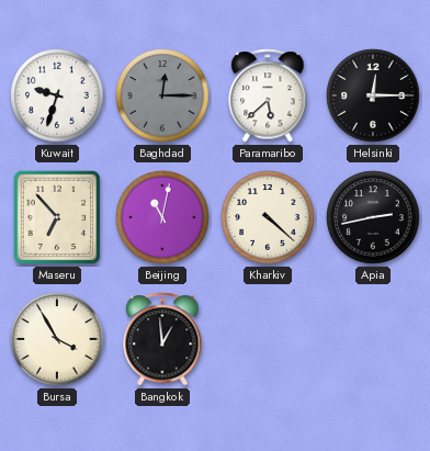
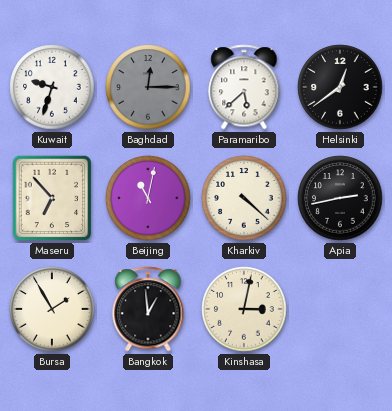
Helsinki: 12:15 -> 12:39 (340, 87)
Bursa: 3:55 -> 1:55 (52, 309)
Kinshasa: none -> 3:02 (244, 309)
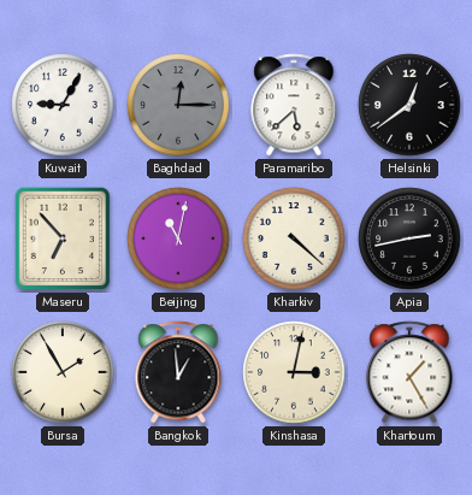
Kuwait: 9:33 -> 9:05 (63, 105)
Khartoum: none -> 1:25 (409, 372)
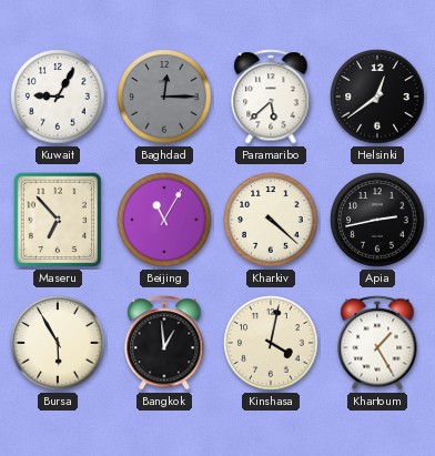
Beijing: 11:02 -> 11:05 (164, 220)
Bursa: 1:55 -> 5:55 (58, 343)
Kinshasa: 3:02 -> 4:02 (271, 343)
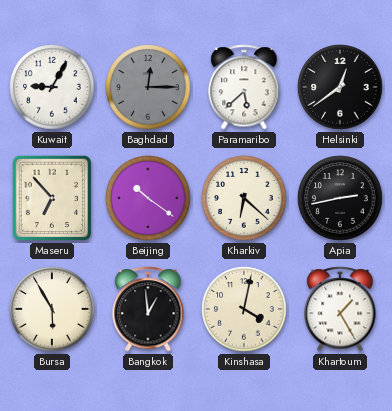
Beijing: 11:05 -> 10:21 (148, 198)
Kharkiv: 4:22 -> 6:22 (244, 198)
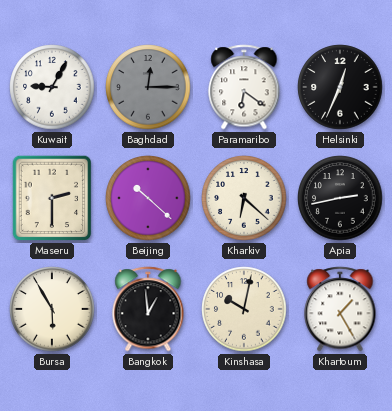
Paramaribo: 5:38 -> 6:21 (244, 87)
Helsinki: 12:39 -> 12:34 (340, 87)
Maseru: 6:53 -> 2:30 (52, 198)
Beijing: 10:21 -> 10:22 (148, 198)
Kinshasa: 4:02 -> 10:02 (244, 309)
